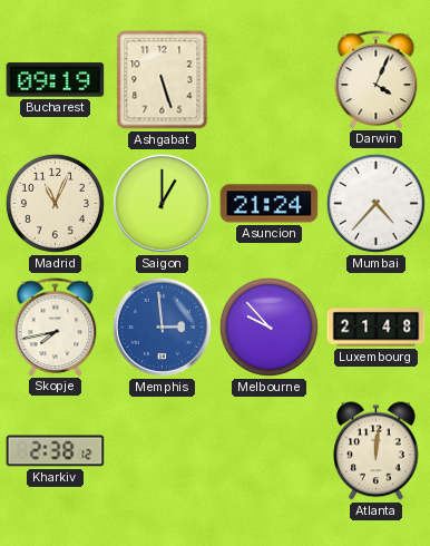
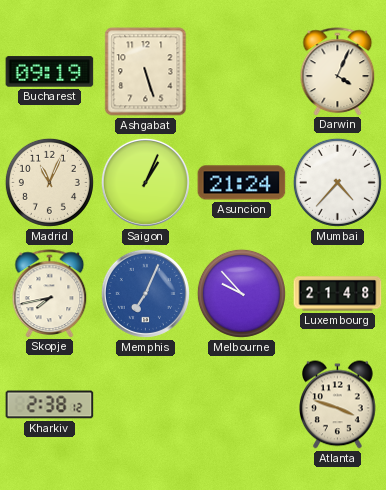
Saigon: 1:00 -> 1:04 (145, 182)
Memphis: 2:59 -> 7:04 (145, 293)
Atlanta: 12:01 -> 3:48 (338, 405)
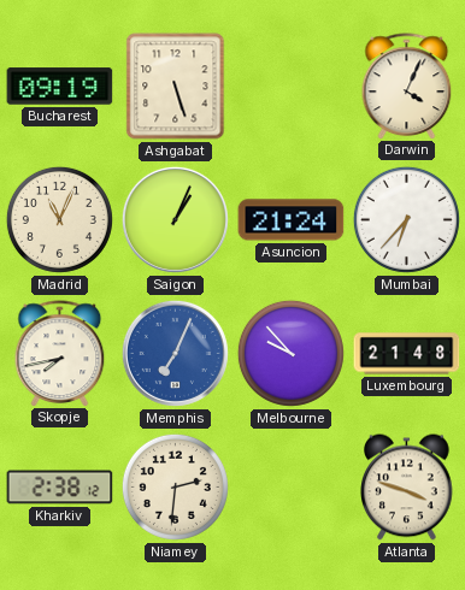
Mumbai: 4:37 -> 6:37 (406, 219)
Niamey: none -> 2:31 (175, 486)
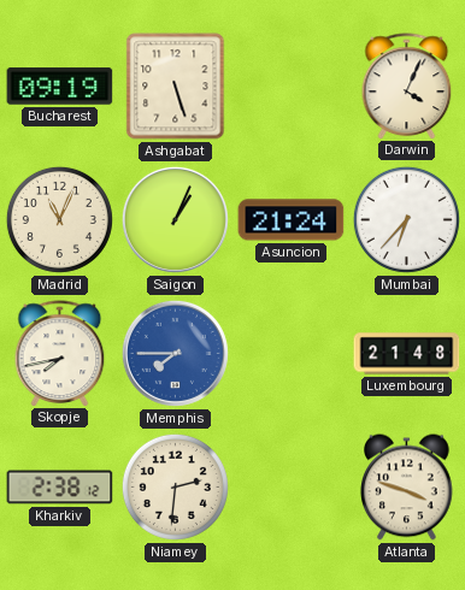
Memphis: 7:04 -> 7:45 (175, 353)
Melbourne: 9:53 -> none (290, 353)
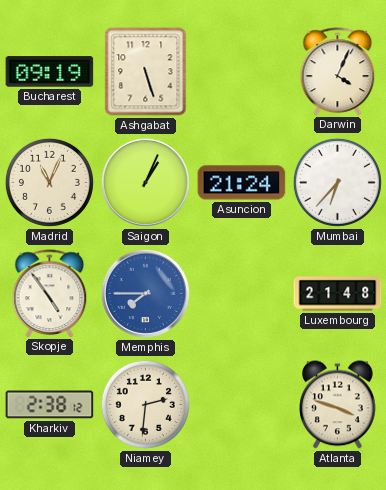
Skopje: 7:43 -> 4:54 (50, 293)
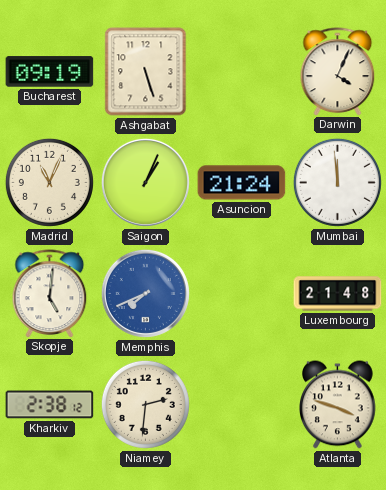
Mumbai: 6:37 -> 11:59 (337, 182)
Skopje: 4:54 -> 5:01 (50, 293)
Memphis: 7:45 -> 7:41 (145, 293)
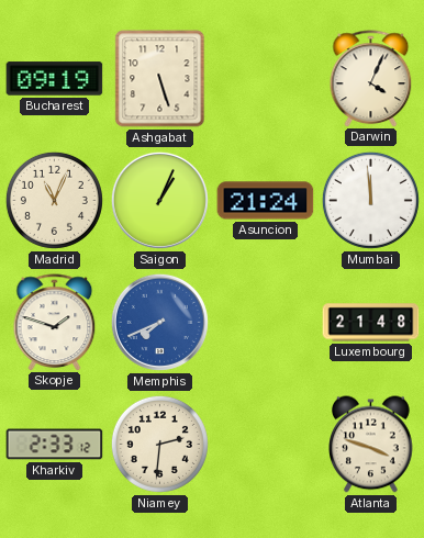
Skopje: 5:01 -> 1:48 (55, 322)
Kharkiv: 2:38 -> 2:33 (55, 445)
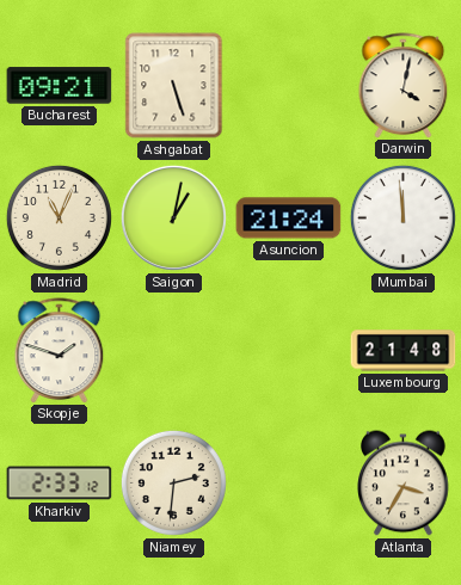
Bucharest: 09:19 -> 09:21 (60, 86)
Darwin: 4:04 -> 4:02 (404, 85)
Saigon: 1:04 -> 1:02 (173, 217)
Memphis: 7:41 -> none (159, 322)
Atlanta: 3:48 -> 3:35 (404, 484)
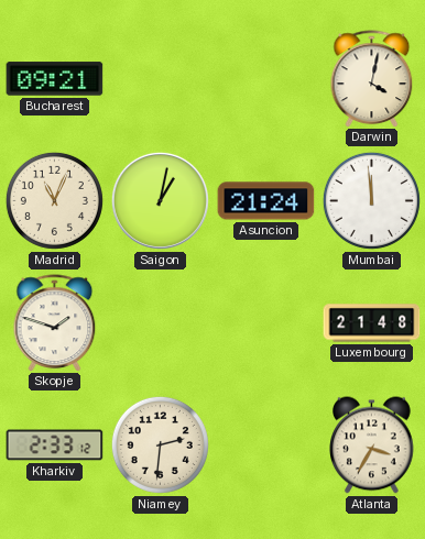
Ashgabat: 5:27 -> none (174, 86)
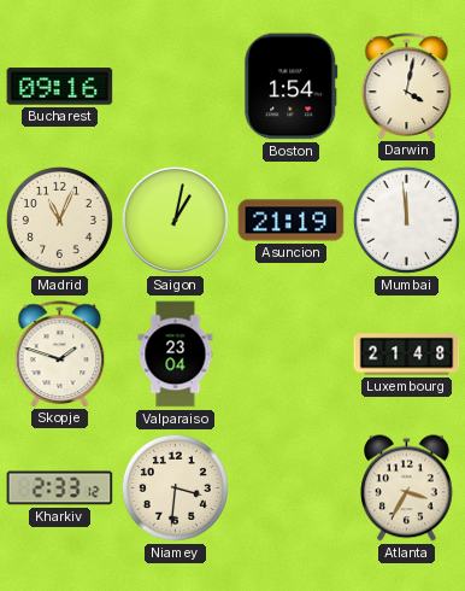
Bucharest: 09:21 -> 09:16 (60, 87)
Boston: none -> 1:54 (292, 87)
Asuncion: 21:24 -> 21:19 (292, 221)
Valparaiso: none -> 23:04 (176, 355)
Niamey: 2:31 -> 3:31 (175, 487)
